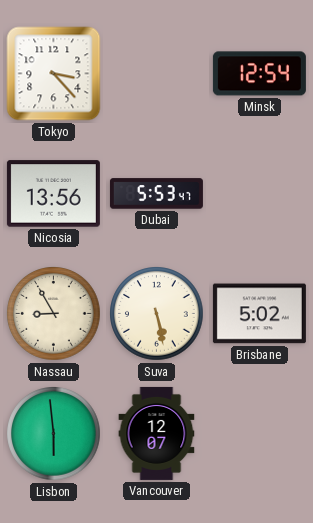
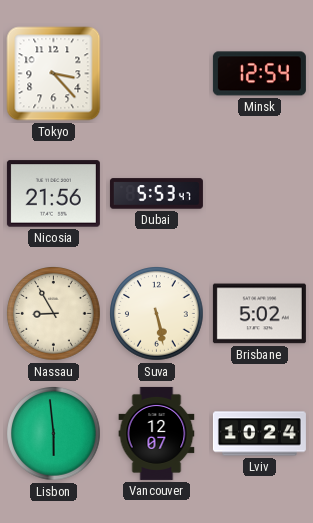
Nicosia: 13:56 -> 21:56 (53, 194)
Lviv: none -> 10:24 (259, 434)
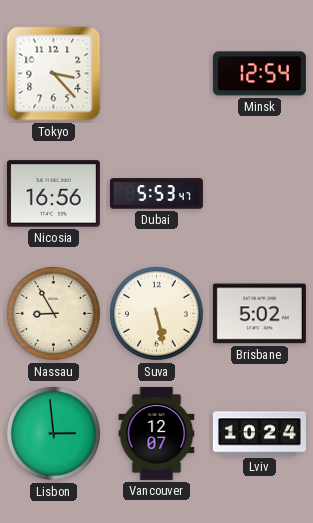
Nicosia: 21:56 -> 16:56 (53, 194)
Lisbon: 5:59 -> 2:59 (54, 434)
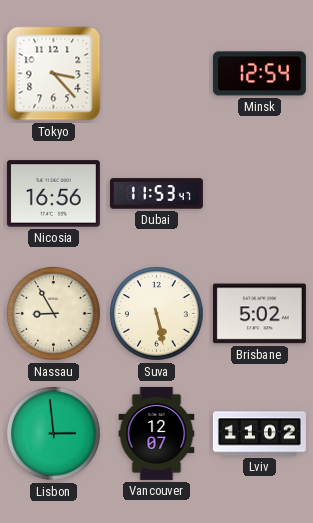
Dubai: 5:53 -> 11:53 (156, 194)
Lviv: 10:24 -> 11:02 (259, 434)
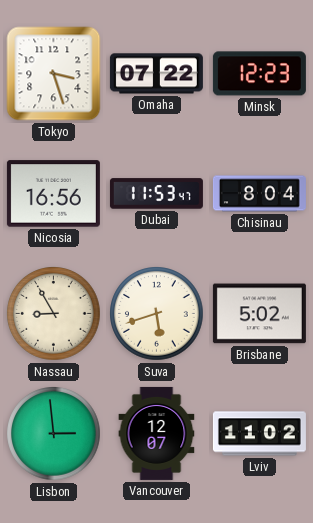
Tokyo: 3:23 -> 3:27 (54, 74)
Omaha: none -> 07:22 (156, 74)
Minsk: 12:54 -> 12:23 (259, 74)
Chisinau: none -> 8:04 (259, 194)
Suva: 5:28 -> 5:42 (157, 314)
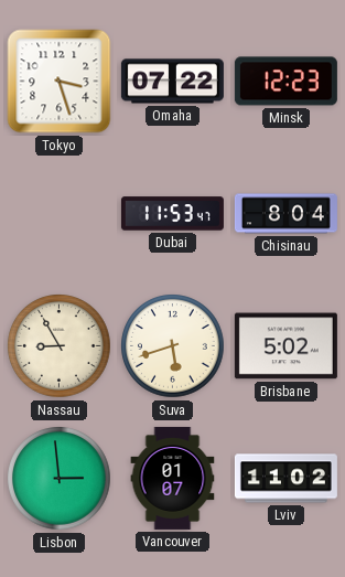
Nicosia: 16:56 -> none (53, 194)
Vancouver: 12:07 -> 01:07 (173, 478)
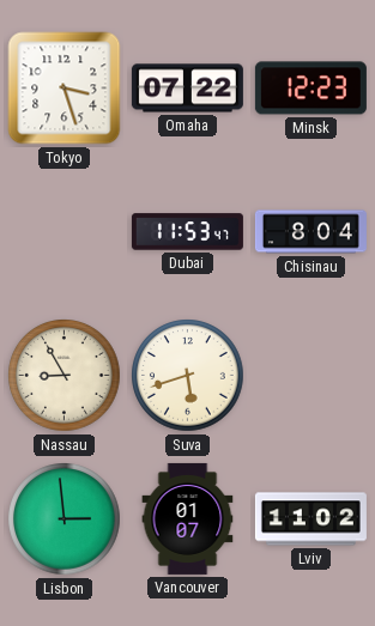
Brisbane: 5:02 -> none (285, 346)
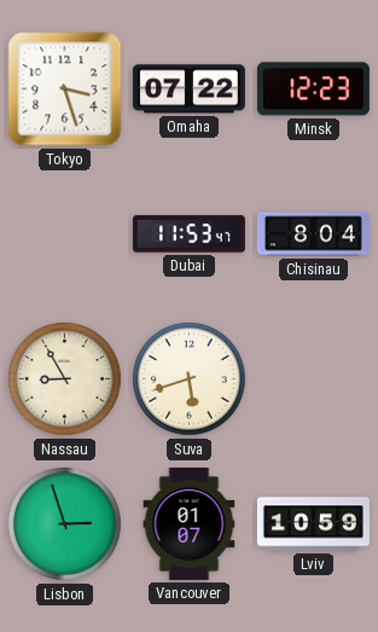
Lisbon: 2:59 -> 2:57 (65, 524)
Lviv: 11:02 -> 10:59 (313, 524)
